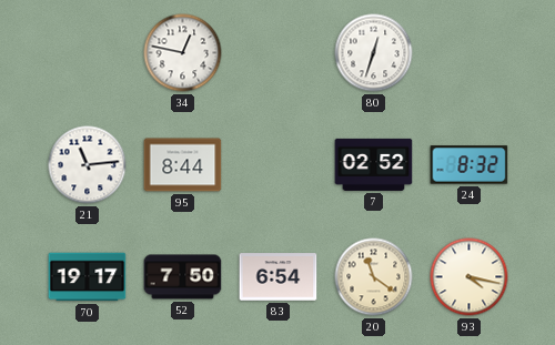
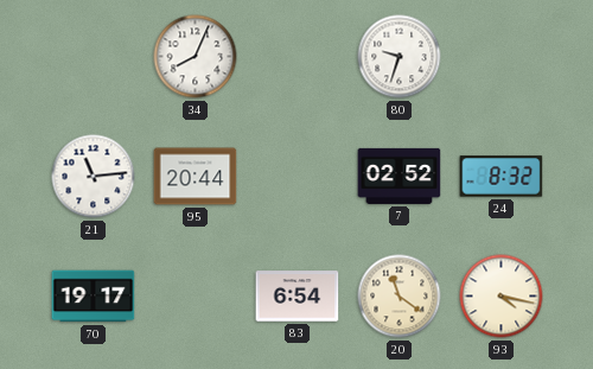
34: 12:47 -> 8:04 (196, 57)
80: 12:33 -> 9:33 (400, 57)
95: 8:44 -> 20:44 (196, 177)
52: 7:50 -> none (183, 277)
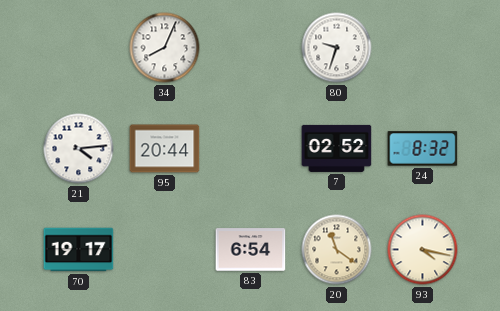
21: 11:14 -> 4:14 (79, 149)
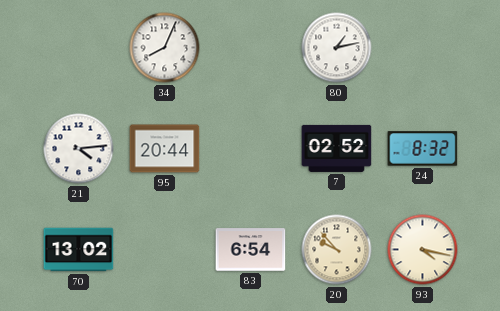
80: 9:33 -> 1:13 (337, 48)
70: 19:17 -> 13:02 (79, 250)
20: 11:21 -> 9:53 (337, 250)
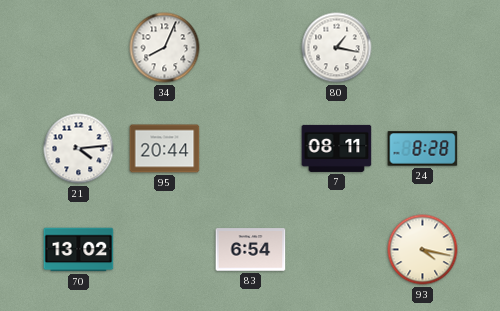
80: 1:13 -> 1:17 (337, 48)
7: 02:52 -> 08:11 (337, 148)
24: 8:32 -> 8:28 (423, 149)
20: 9:53 -> none (337, 250)
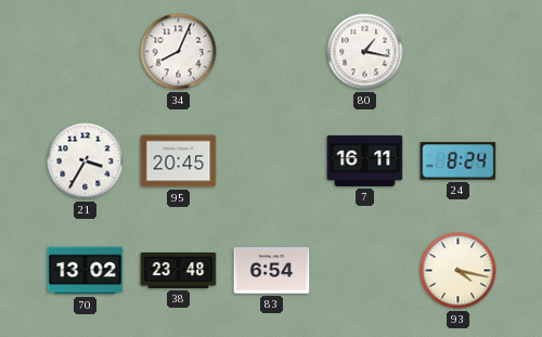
21: 4:14 -> 3:35 (86, 161)
95: 20:44 -> 20:45 (179, 161)
7: 08:11 -> 16:11 (365, 160)
24: 8:28 -> 8:24 (459, 161)
38: none -> 23:48 (179, 270)
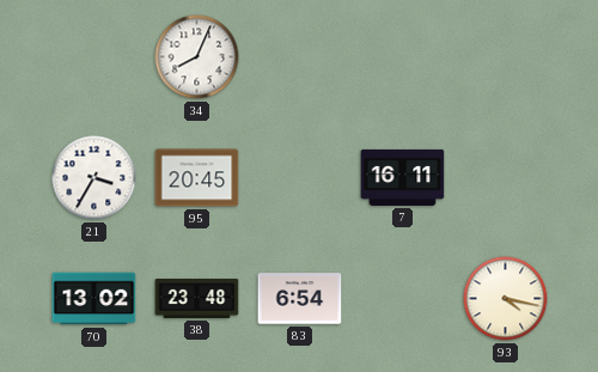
80: 1:17 -> none (365, 52)
24: 8:24 -> none (459, 161)
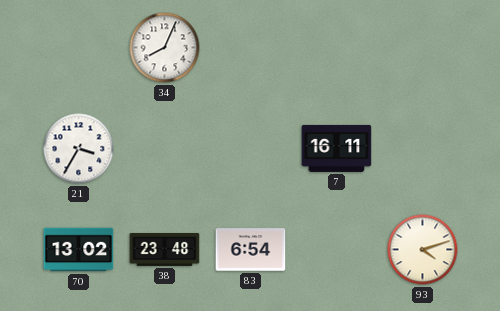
95: 20:45 -> none (197, 178)
93: 4:17 -> 4:12 (423, 250)
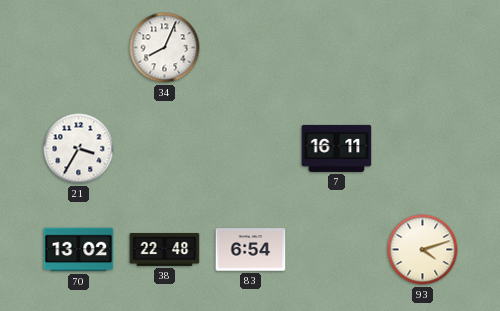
38: 23:48 -> 22:48 (165, 249)
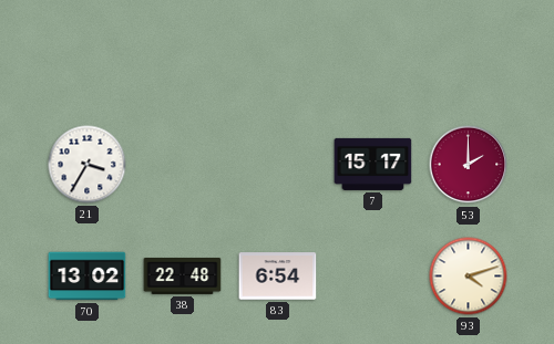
34: 8:04 -> none (165, 48)
7: 16:11 -> 15:17 (373, 164)
53: none -> 2:00 (469, 165)
